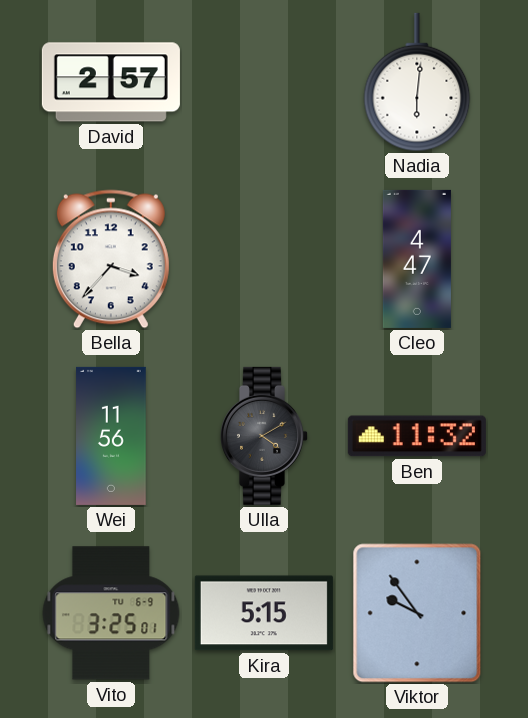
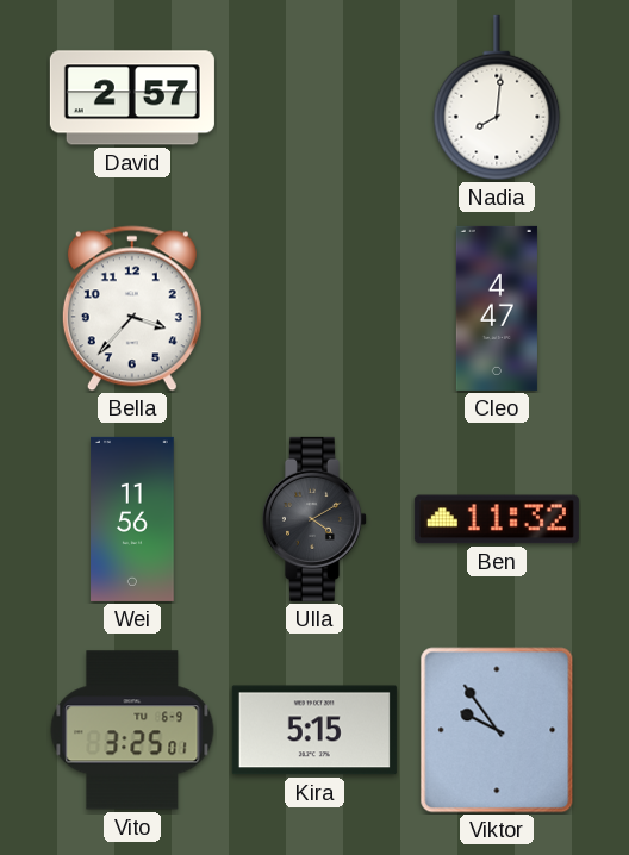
Nadia: 6:01 -> 8:01 (497, 98)
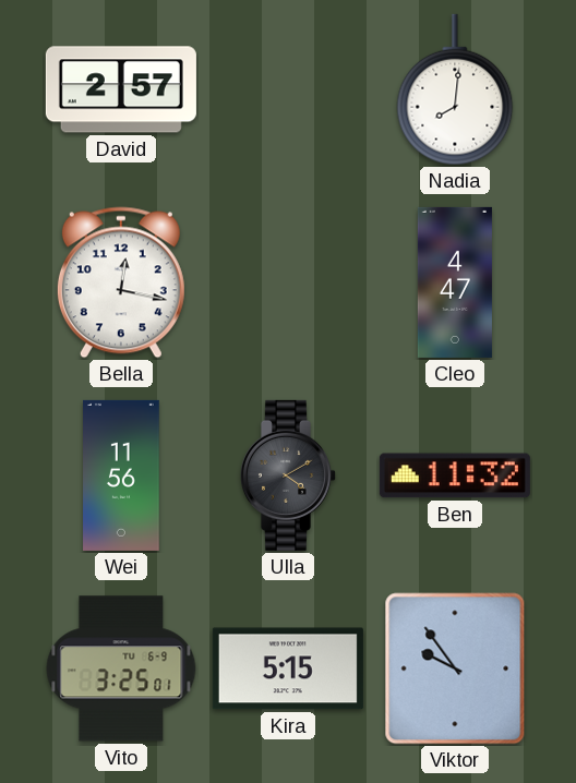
Bella: 3:37 -> 12:17 (121, 282)
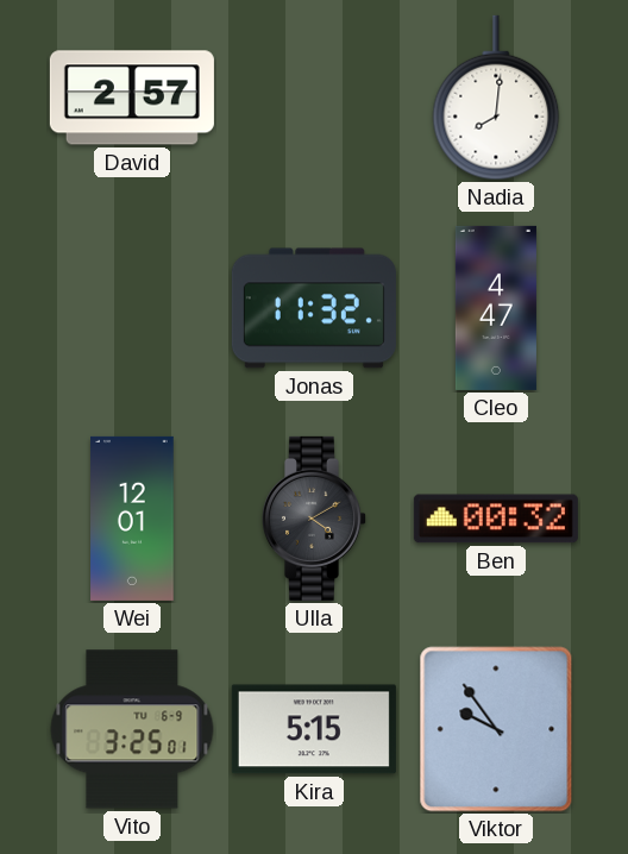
Bella: 12:17 -> none (121, 282)
Jonas: none -> 11:32 (314, 308)
Wei: 11:56 -> 12:01 (132, 519)
Ben: 11:32 -> 00:32 (496, 519)
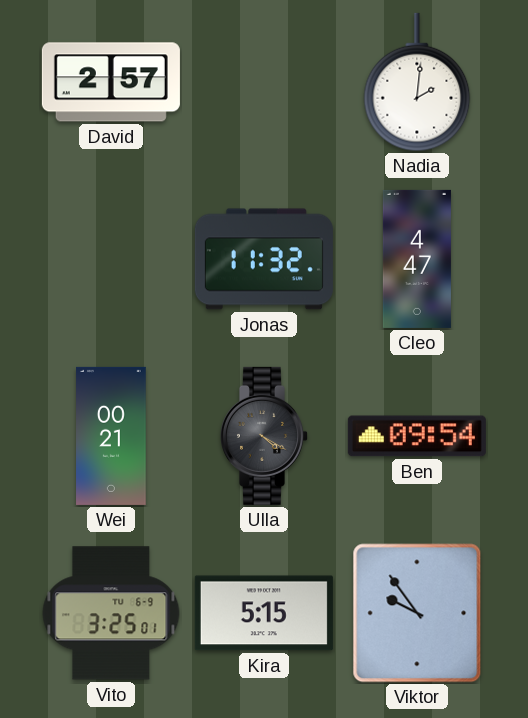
Nadia: 8:01 -> 2:01 (417, 82)
Wei: 12:01 -> 00:21 (111, 436)
Ulla: 4:10 -> 4:20 (263, 436)
Ben: 00:32 -> 09:54 (417, 436)
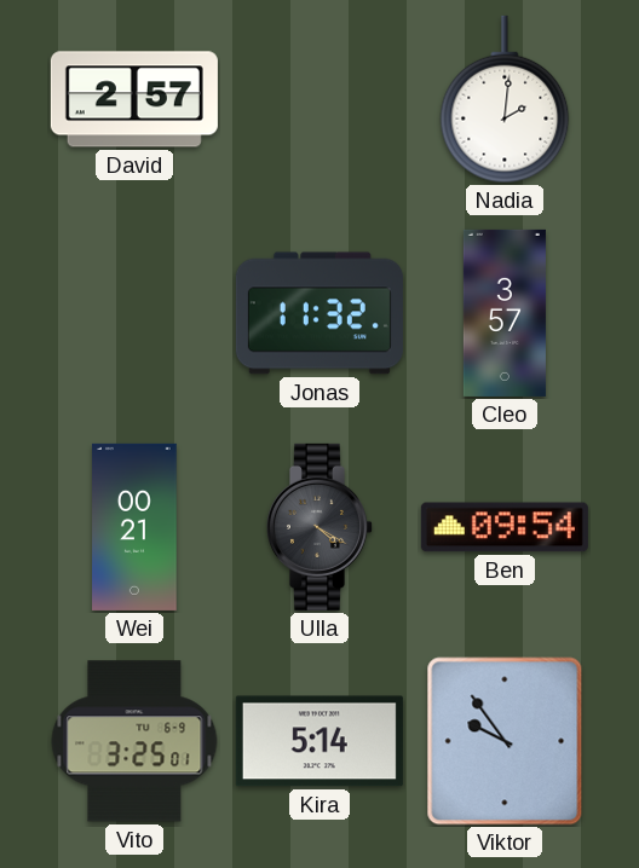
Cleo: 4:47 -> 3:57 (505, 313)
Kira: 5:15 -> 5:14 (319, 741)
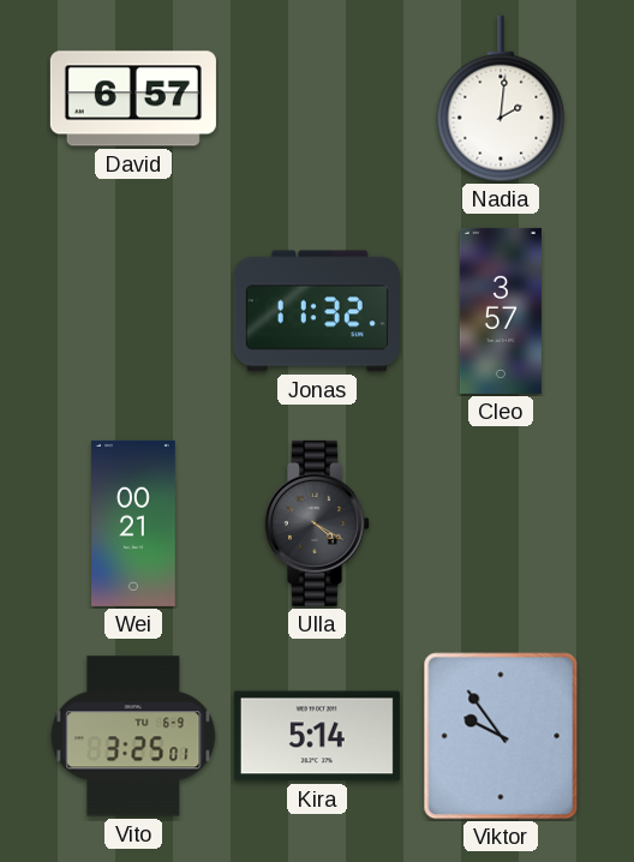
David: 2:57 -> 6:57 (133, 98)
Ben: 09:54 -> none (505, 527)
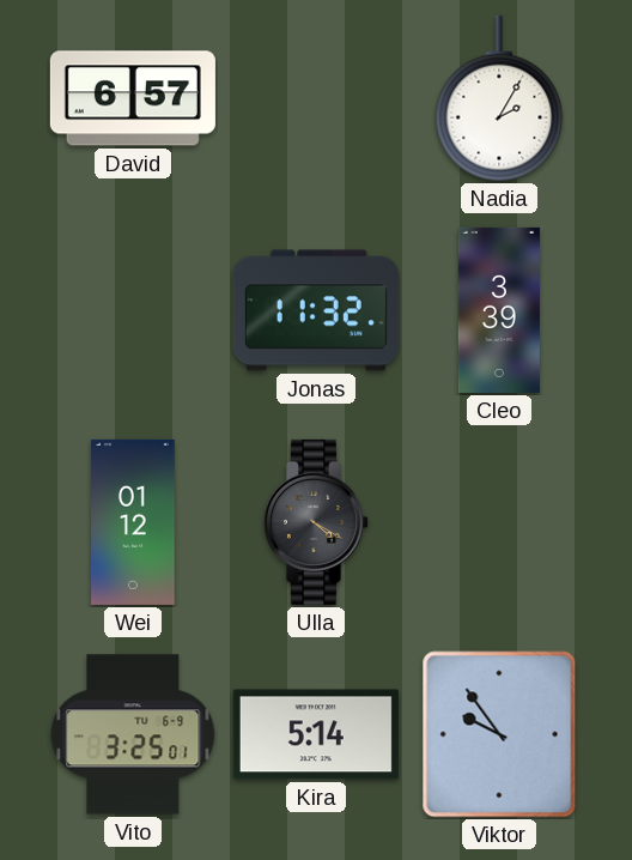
Nadia: 2:01 -> 2:05 (499, 98)
Cleo: 3:57 -> 3:39 (499, 310)
Wei: 00:21 -> 01:12 (133, 522)
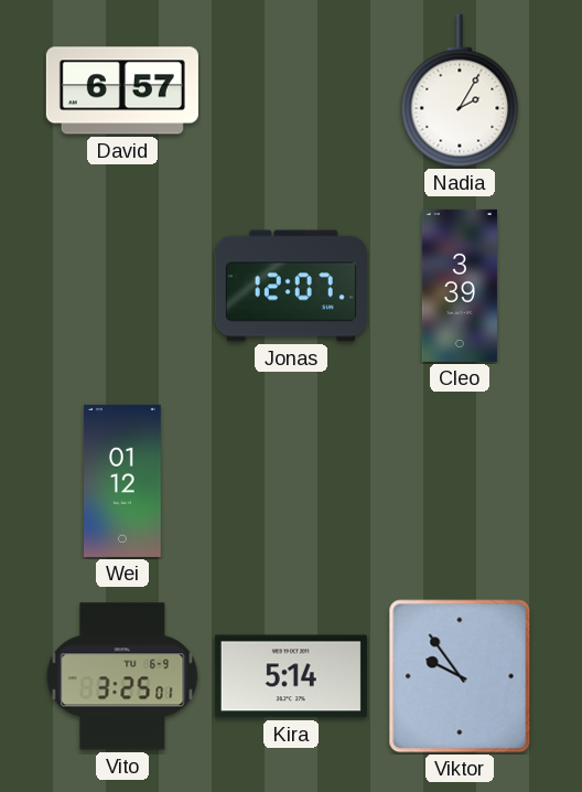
Jonas: 11:32 -> 12:07 (291, 286)
Ulla: 4:20 -> none (315, 522)
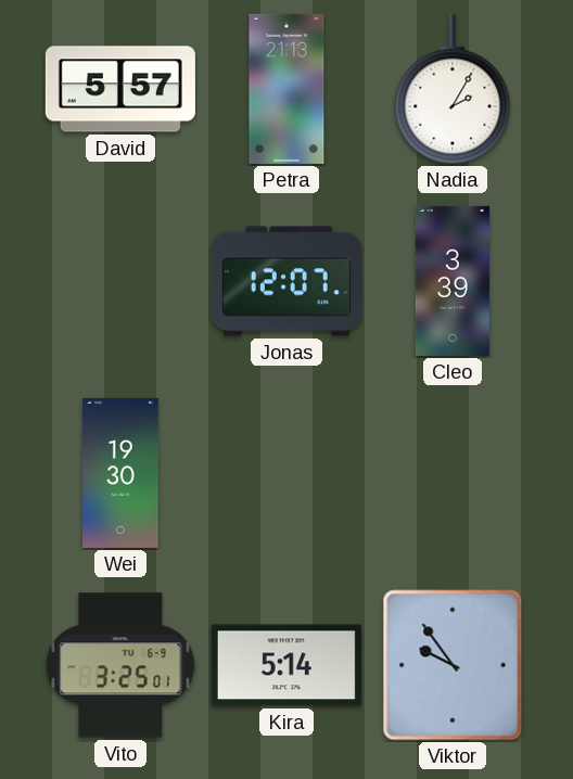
David: 6:57 -> 5:57 (120, 89)
Petra: none -> 21:13 (286, 89)
Wei: 01:12 -> 19:30 (120, 473)
